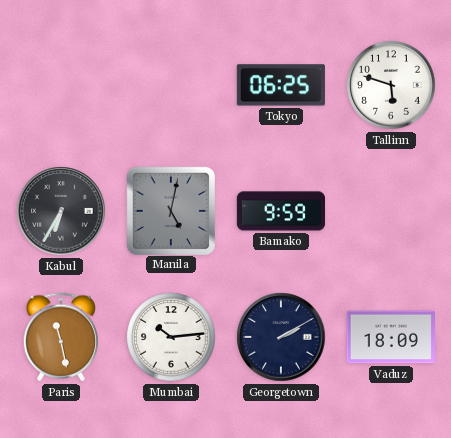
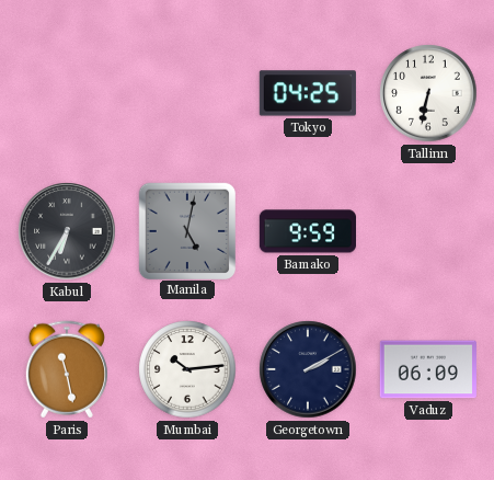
Tokyo: 06:25 -> 04:25 (308, 93)
Tallinn: 5:48 -> 6:32 (428, 93)
Vaduz: 18:09 -> 06:09 (428, 369)
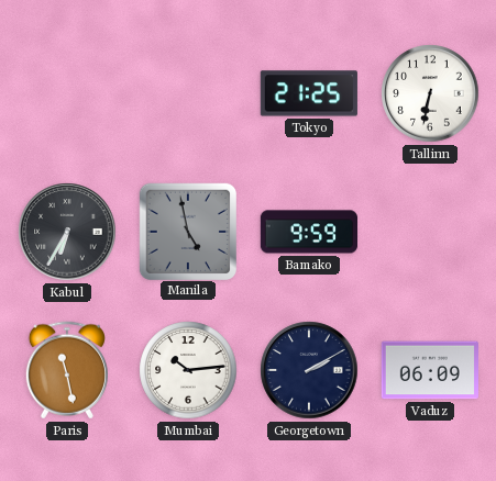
Tokyo: 04:25 -> 21:25 (309, 93)
Manila: 5:02 -> 4:58 (187, 231)
